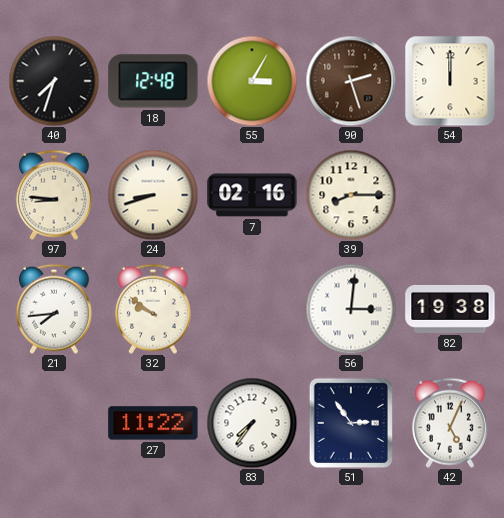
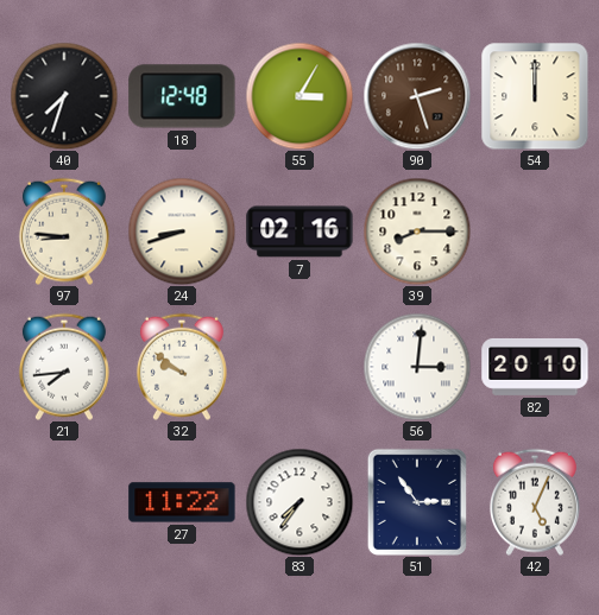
82: 19:38 -> 20:10 (535, 367)
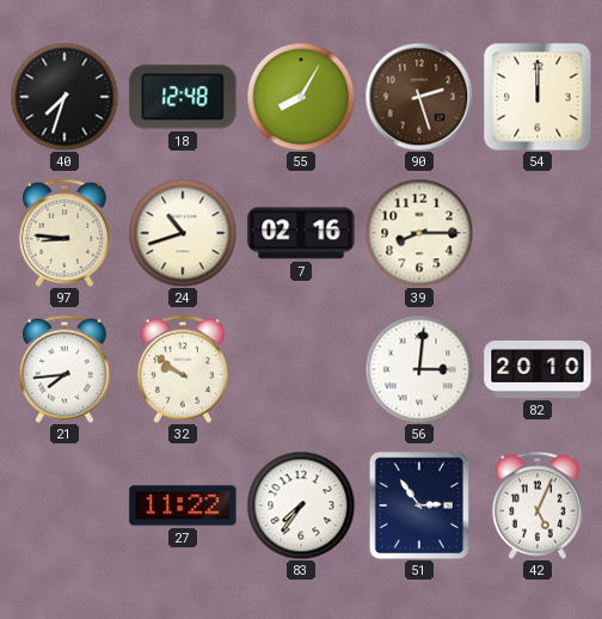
55: 3:05 -> 8:05 (301, 97)
24: 8:42 -> 10:42 (183, 233)
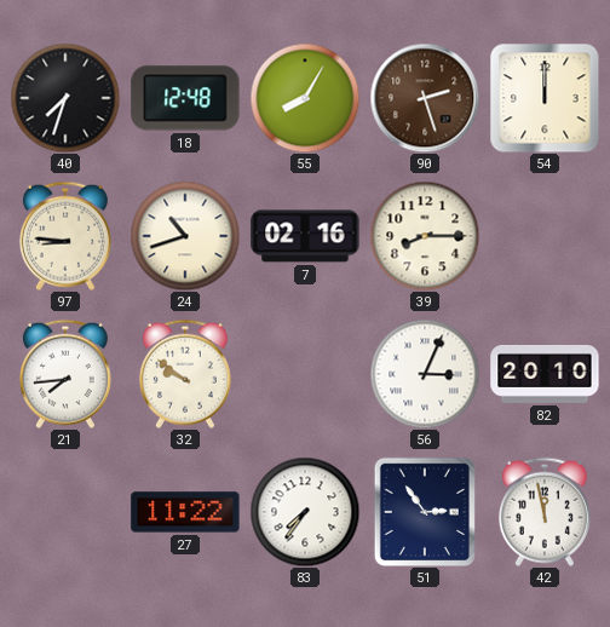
56: 3:01 -> 3:04 (425, 374)
42: 5:04 -> 11:58 (545, 512)
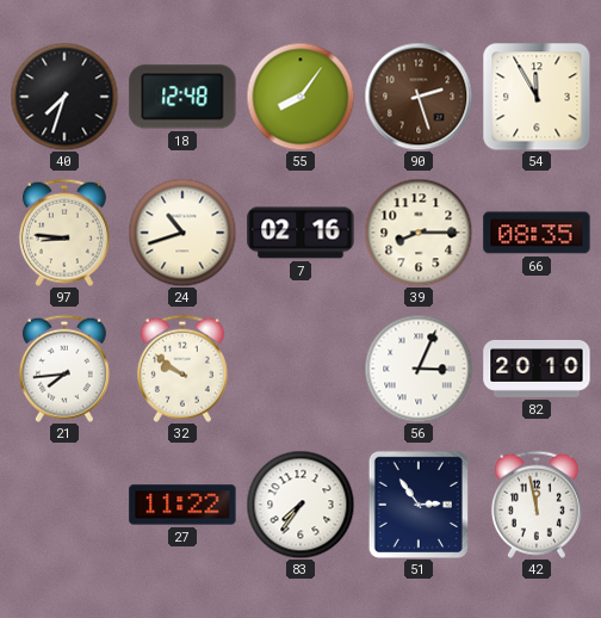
55: 8:05 -> 8:06 (300, 97)
54: 12:00 -> 11:55 (537, 97)
66: none -> 08:35 (537, 233)
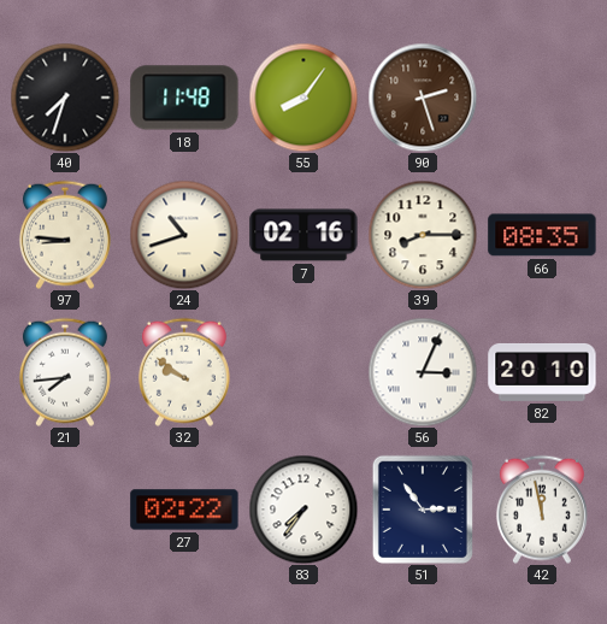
18: 12:48 -> 11:48 (184, 98)
54: 11:55 -> none (537, 97)
27: 11:22 -> 02:22 (184, 510)
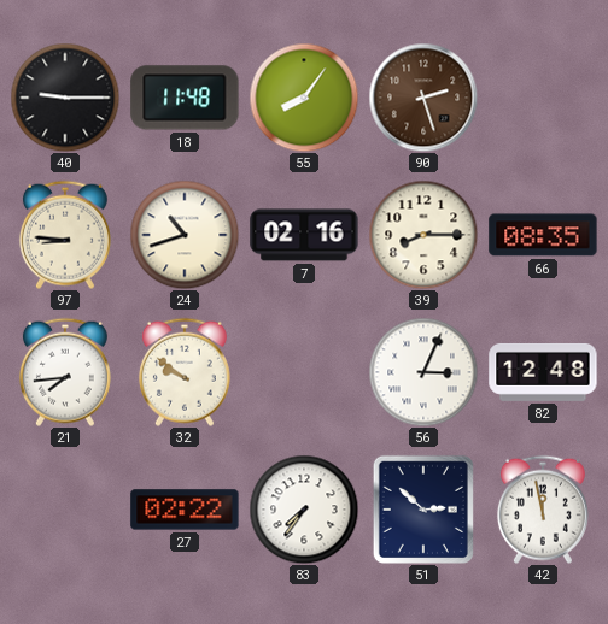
40: 7:33 -> 9:15 (65, 98)
82: 20:10 -> 12:48 (543, 372)
51: 2:54 -> 2:52 (423, 510)
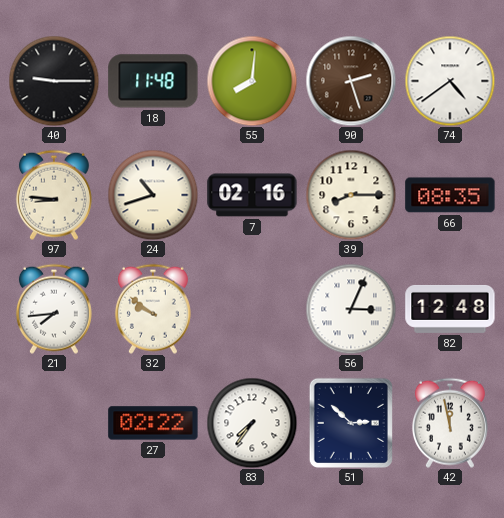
55: 8:06 -> 8:01 (252, 81)
74: none -> 4:39 (450, 81)
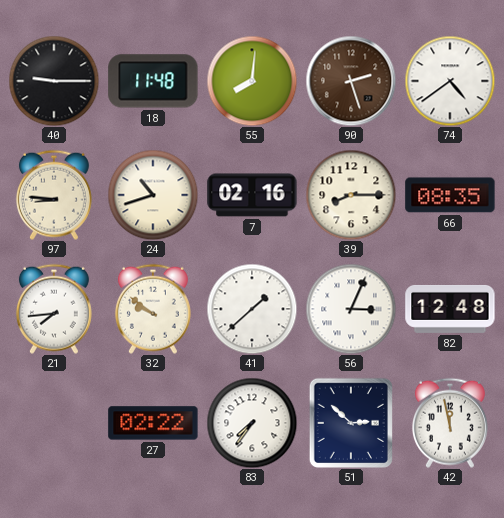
41: none -> 1:38 (252, 309)
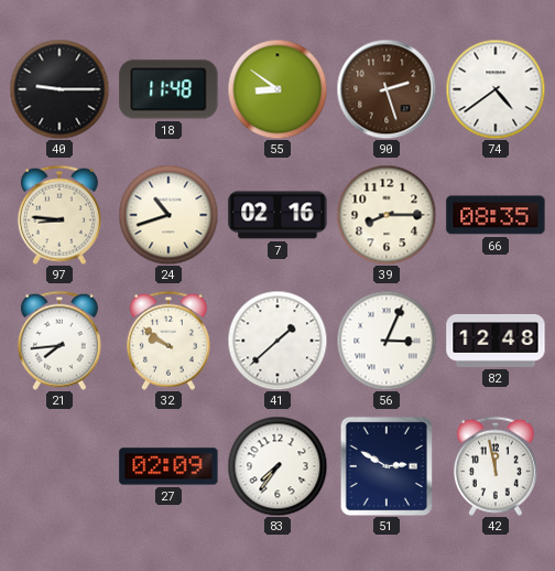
55: 8:01 -> 8:51 (277, 89)
27: 02:22 -> 02:09 (168, 466)
51: 2:52 -> 2:50 (387, 466)
